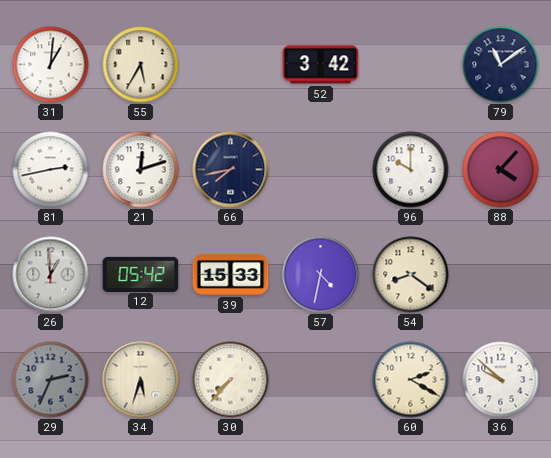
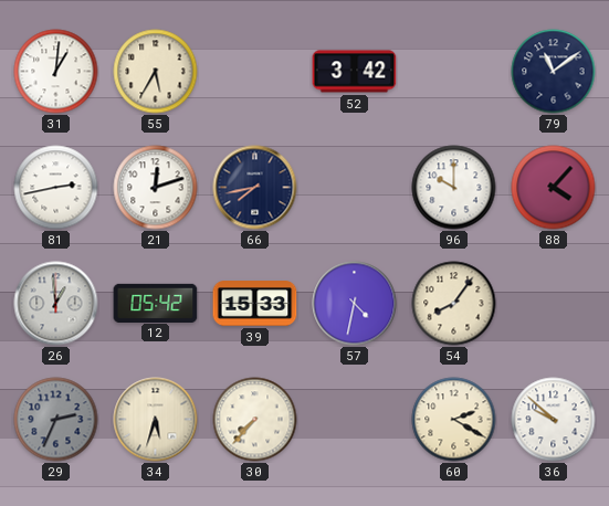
54: 8:21 -> 8:06 (454, 304)
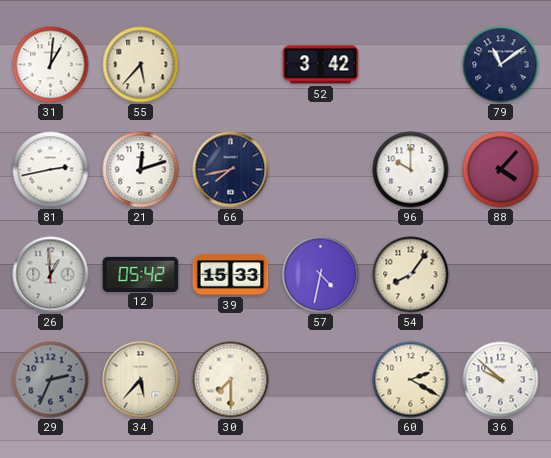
55: 5:35 -> 5:37 (141, 65)
34: 5:33 -> 5:37 (141, 380)
30: 7:37 -> 7:30 (231, 380)
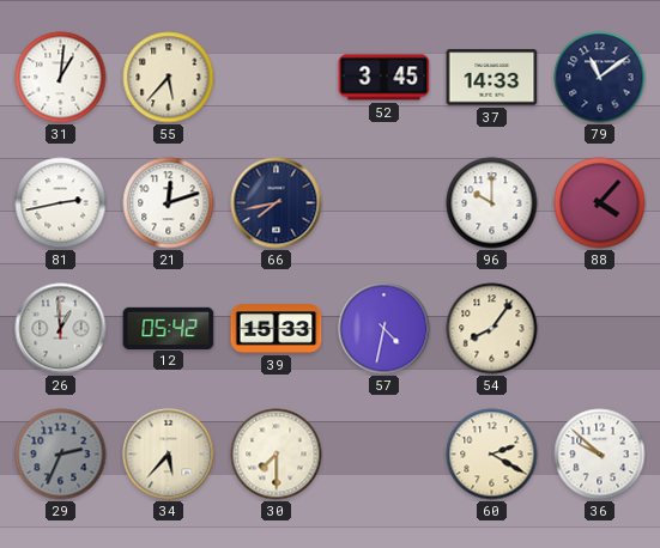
52: 3:42 -> 3:45 (385, 78)
37: none -> 14:33 (492, 78)
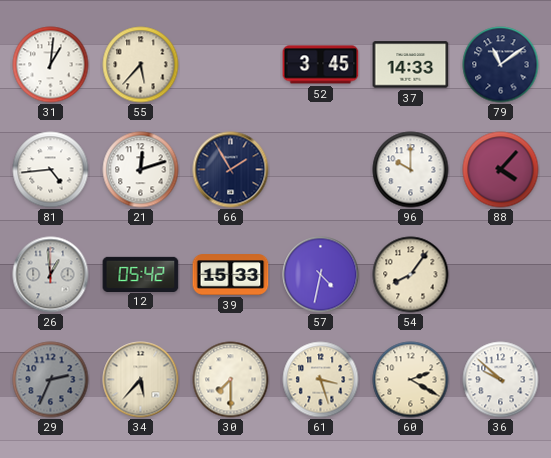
81: 2:43 -> 4:44 (51, 170)
66: 7:43 -> 1:55 (231, 170)
61: none -> 3:27 (321, 380)
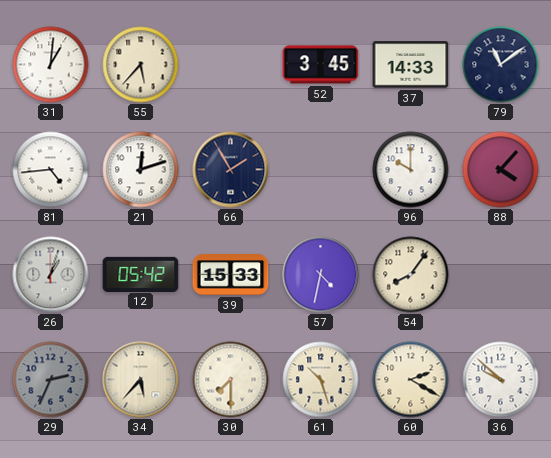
26: 12:59 -> 1:03 (51, 275)
61: 3:27 -> 10:27 (321, 380)
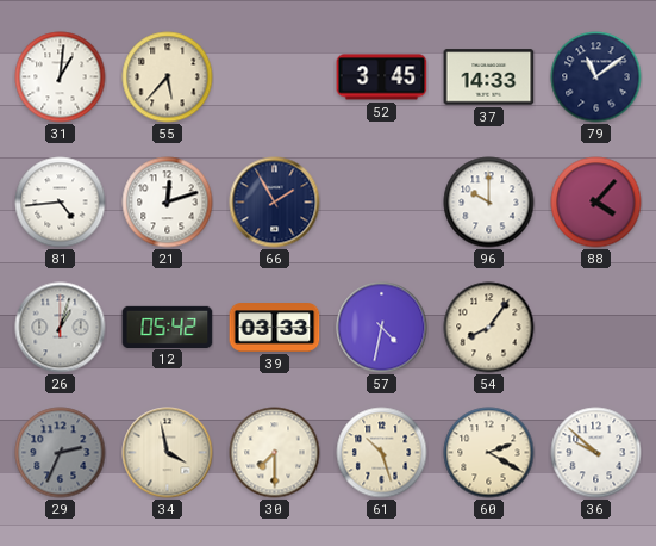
39: 15:33 -> 03:33 (275, 328)
34: 5:37 -> 3:58 (168, 453)
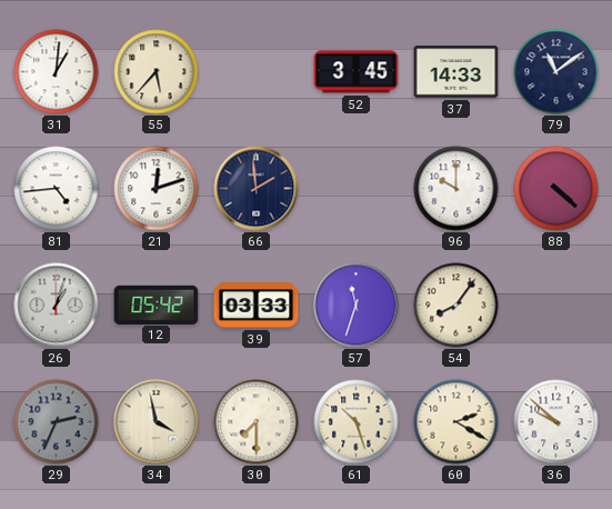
66: 1:55 -> 1:59 (257, 189)
88: 4:07 -> 4:22 (556, 189)
57: 4:32 -> 11:33 (357, 306)
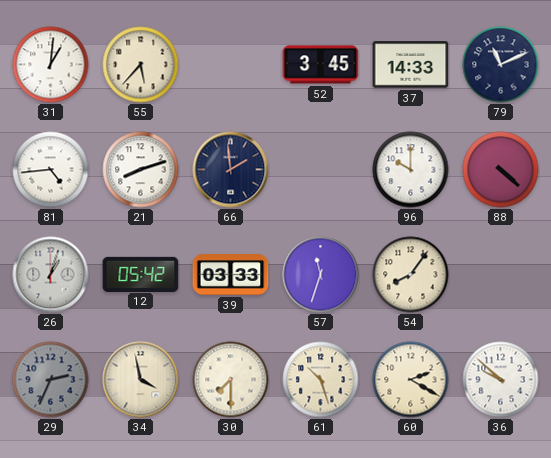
79: 11:09 -> 11:11 (501, 65)
21: 12:12 -> 8:12 (141, 170)
